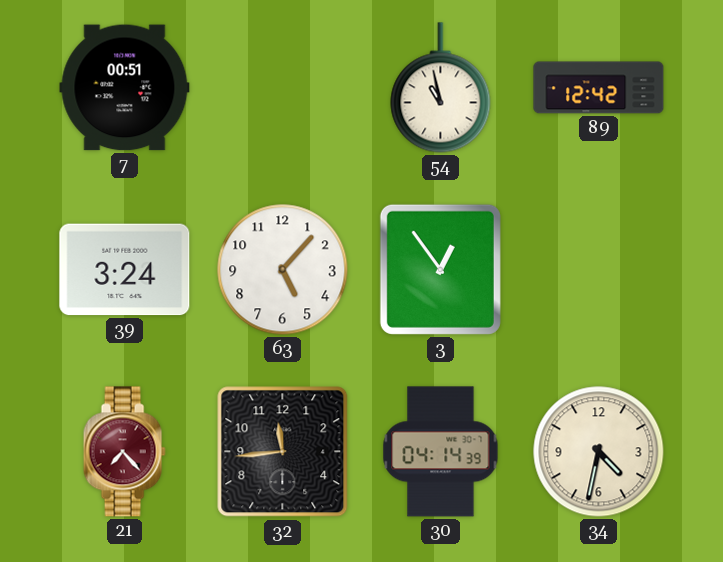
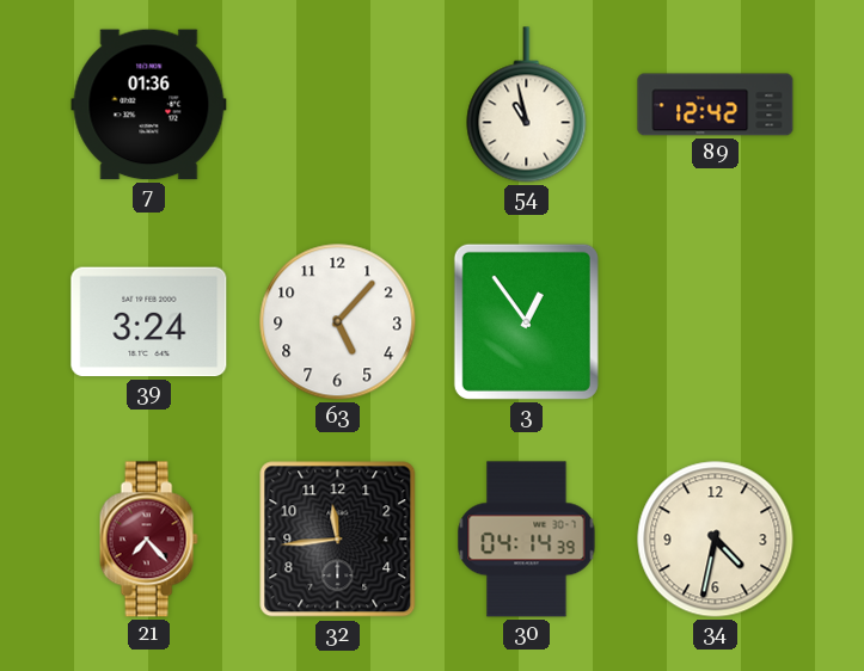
7: 00:51 -> 01:36 (149, 105)
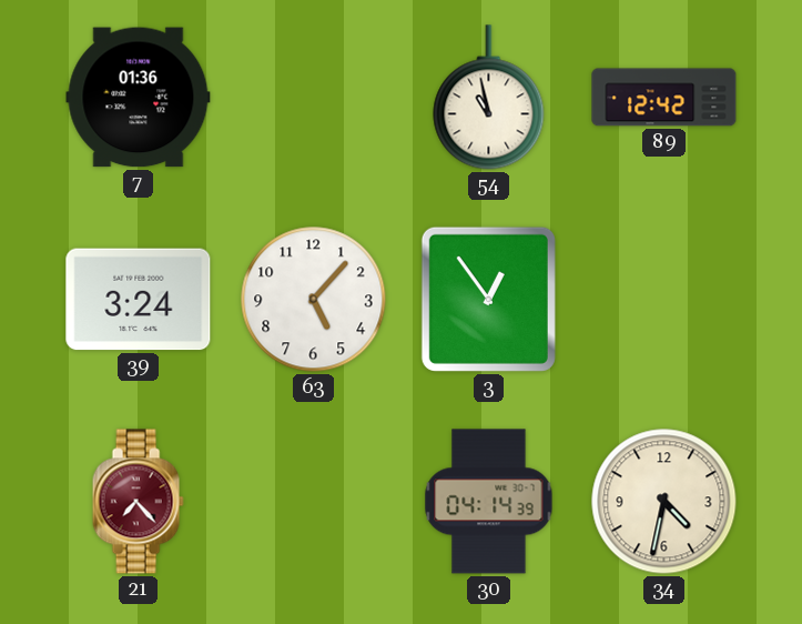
32: 11:44 -> none (338, 540)
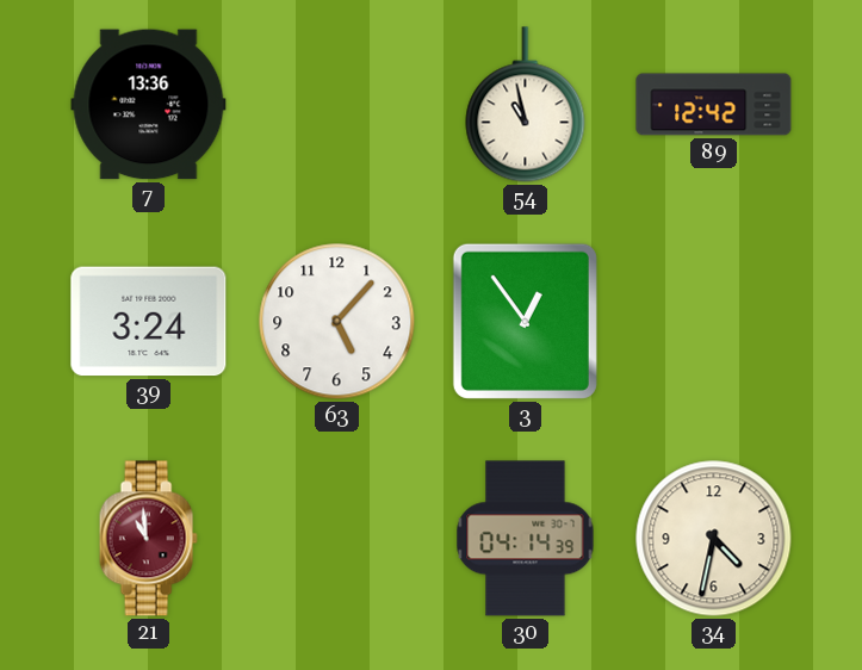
7: 01:36 -> 13:36 (149, 105)
21: 7:23 -> 10:59 (148, 539)
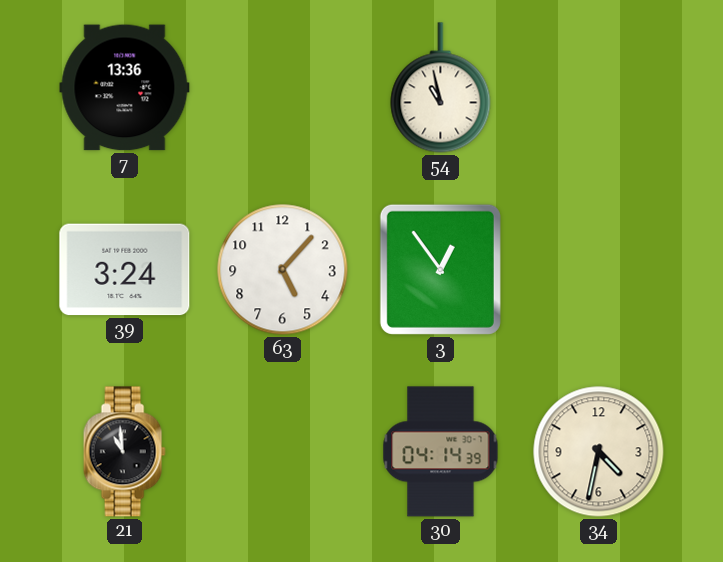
89: 12:42 -> none (714, 105)
21 dial: burgundy -> black (124, 452)
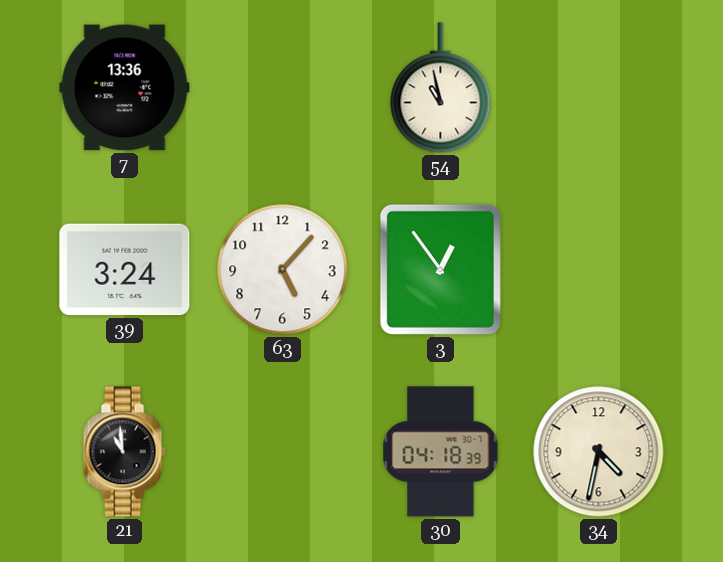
30: 04:14 -> 04:18 (441, 452)
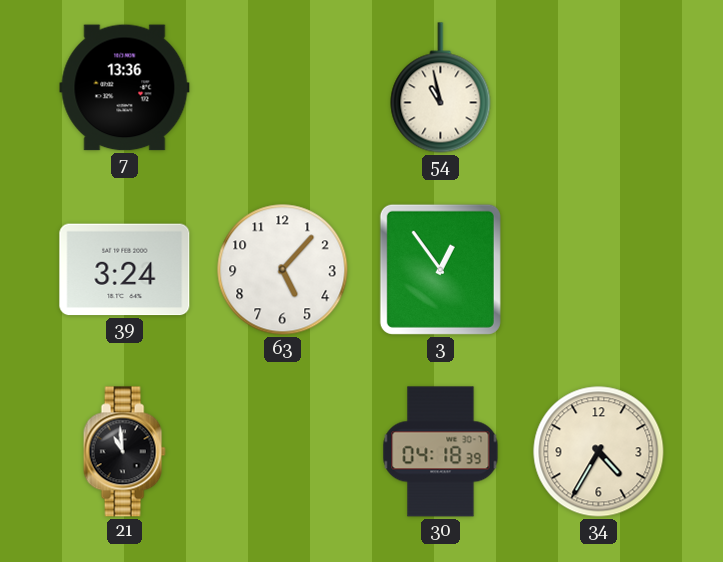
34: 4:32 -> 4:35 (599, 452)
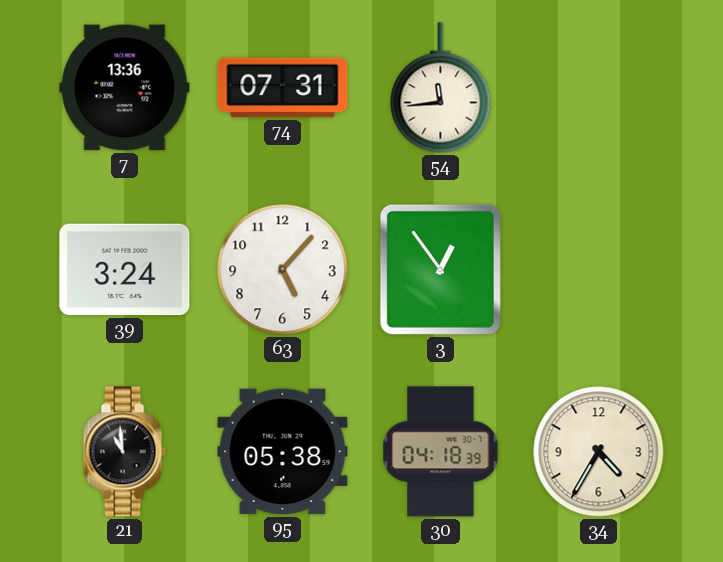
74: none -> 07:31 (283, 88)
54: 10:58 -> 11:44 (441, 88)
95: none -> 05:38 (283, 452)
